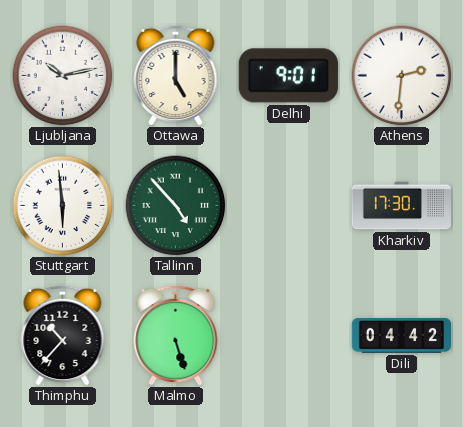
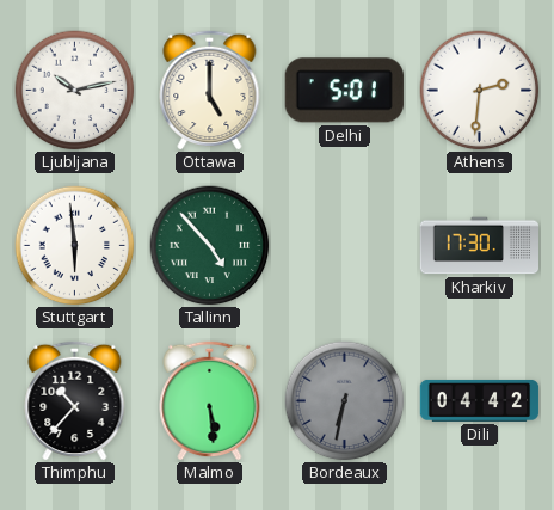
Delhi: 9:01 -> 5:01 (344, 91)
Malmo: 5:27 -> 5:29 (210, 400)
Bordeaux: none -> 6:32 (345, 401)
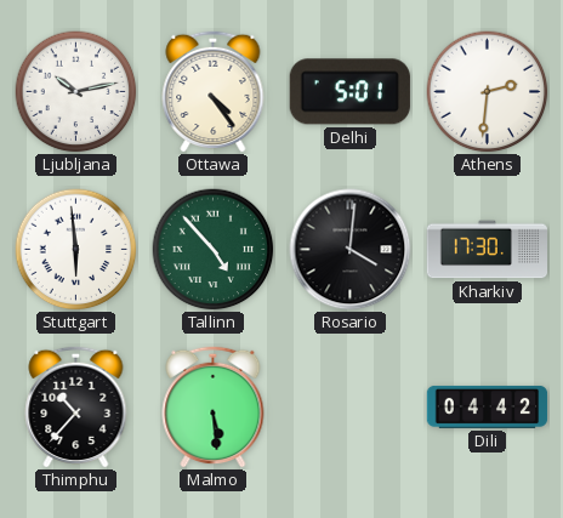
Ottawa: 5:00 -> 4:24 (214, 91)
Rosario: none -> 4:01 (351, 250)
Bordeaux: 6:32 -> none (345, 401)
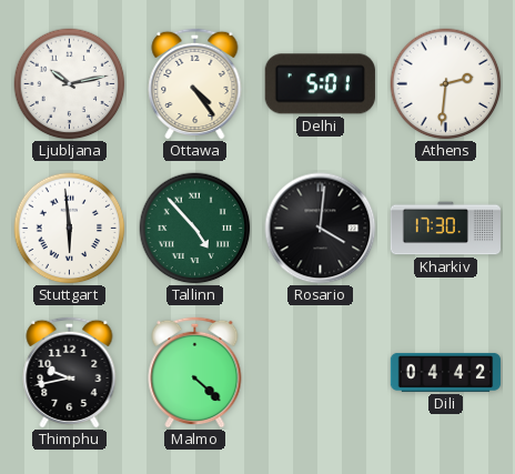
Thimphu: 10:37 -> 9:43 (70, 372)
Malmo: 5:29 -> 4:22 (195, 372)
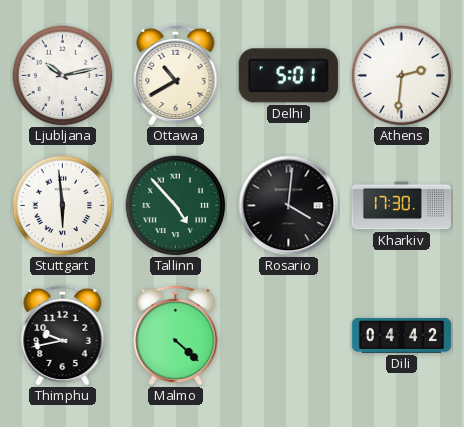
Ottawa: 4:24 -> 10:40 (176, 75)
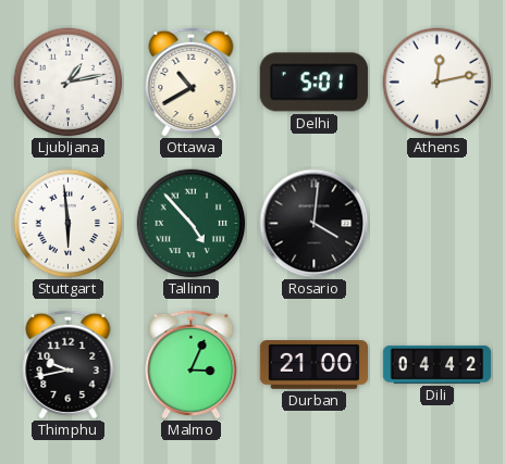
Ljubljana: 10:13 -> 1:13 (69, 83)
Athens: 2:31 -> 12:13 (438, 83)
Kharkiv: 17:30 -> none (401, 206)
Malmo: 4:22 -> 3:04 (192, 364)
Durban: none -> 21:00 (313, 365)
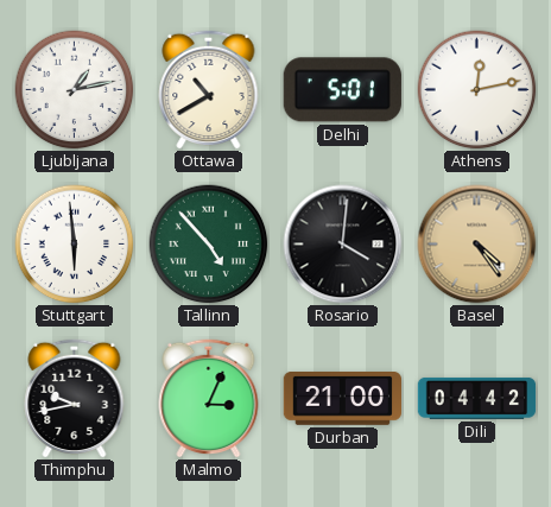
Basel: none -> 4:24 (477, 245)
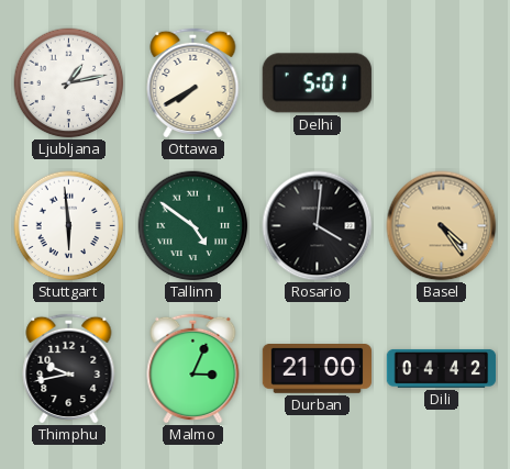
Ottawa: 10:40 -> 7:40 (193, 82)
Athens: 12:13 -> none (477, 90)
Tallinn: 4:53 -> 4:51 (193, 226)
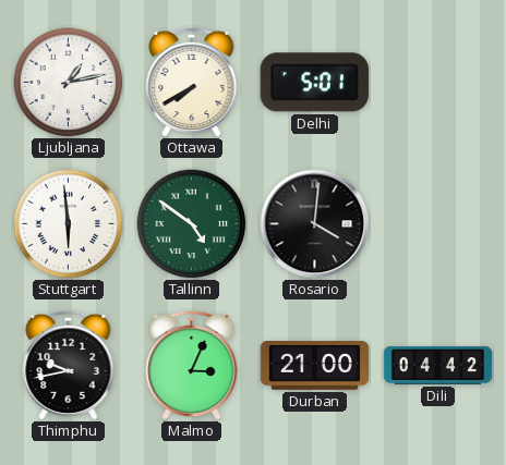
Basel: 4:24 -> none (442, 226)
